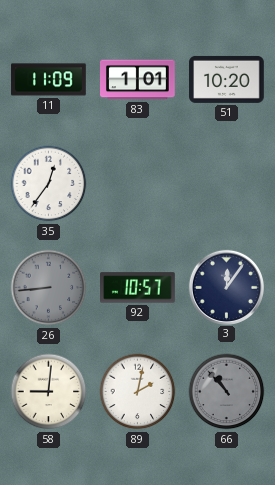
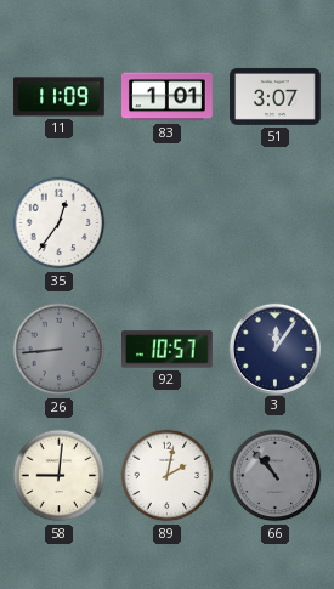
51: 10:20 -> 3:07 (276, 96)
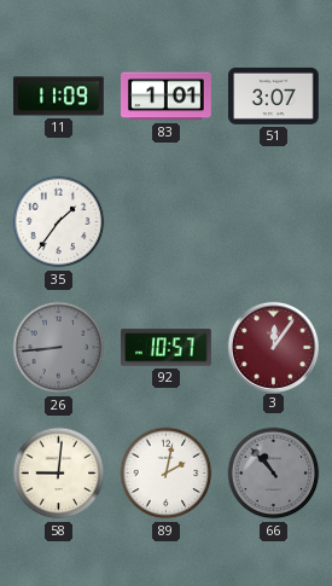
35: 12:36 -> 1:36 (59, 222)
3 dial: navy -> burgundy (273, 347)
